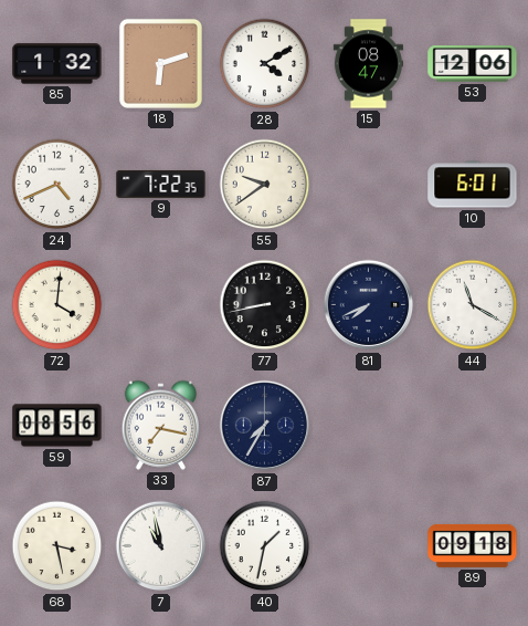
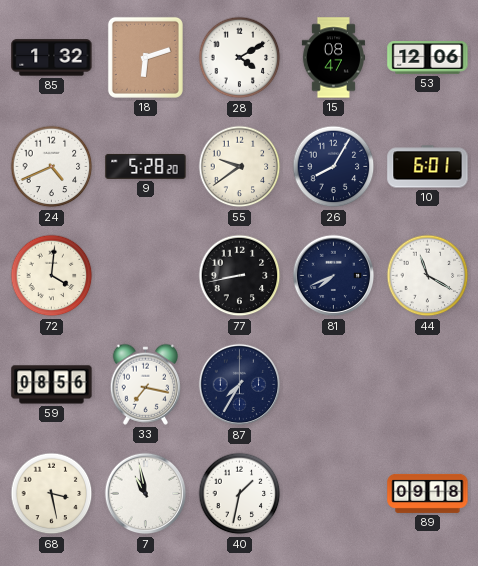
9: 7:22 -> 5:28 (146, 166)
26: none -> 8:05 (334, 167)
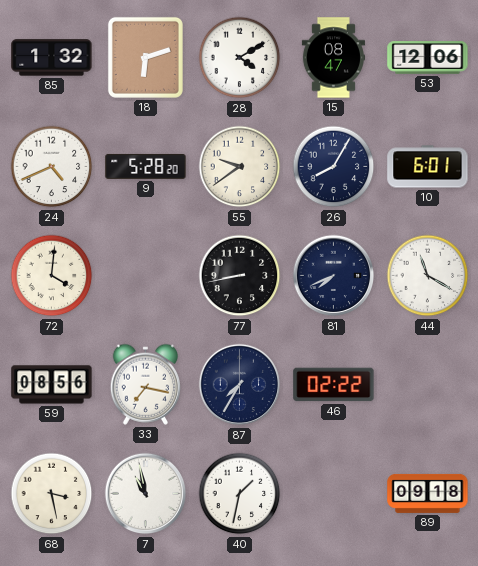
46: none -> 02:22 (334, 385)
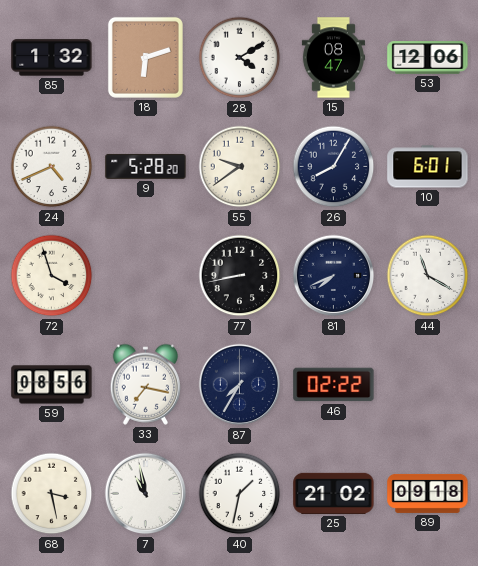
72: 4:01 -> 3:57 (52, 276)
25: none -> 21:02 (334, 493)
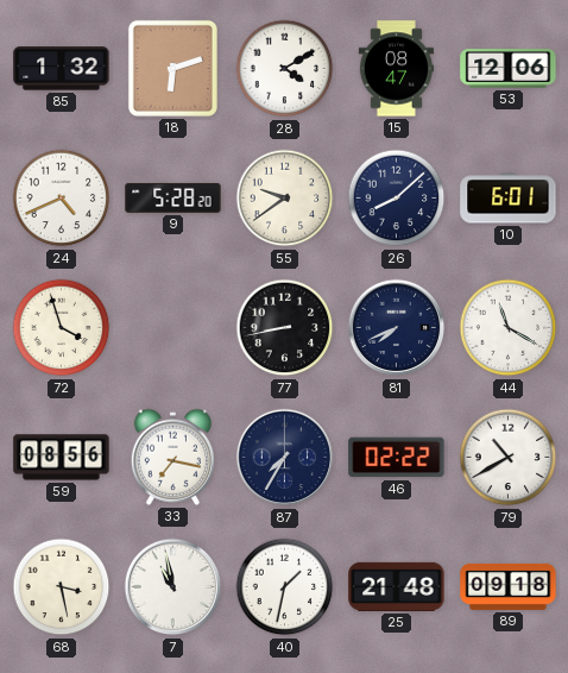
26: 8:05 -> 8:08 (397, 199)
79: none -> 10:40 (509, 458)
25: 21:02 -> 21:48 (397, 586)
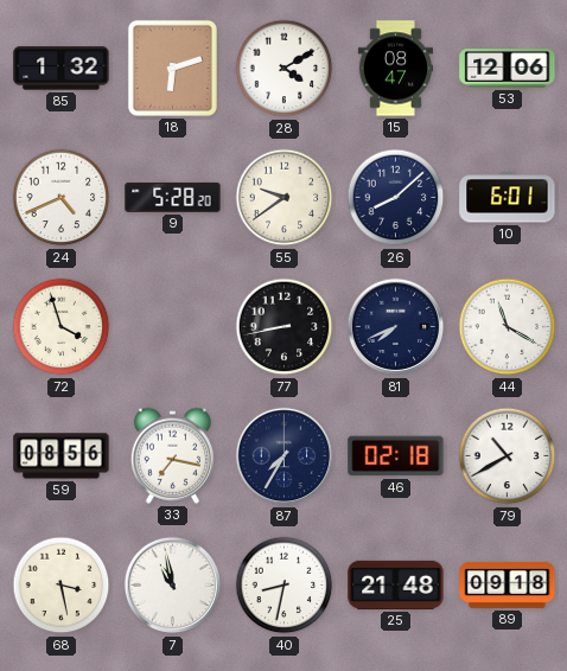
46: 02:22 -> 02:18 (396, 456)
40: 1:32 -> 8:32 (285, 586)
